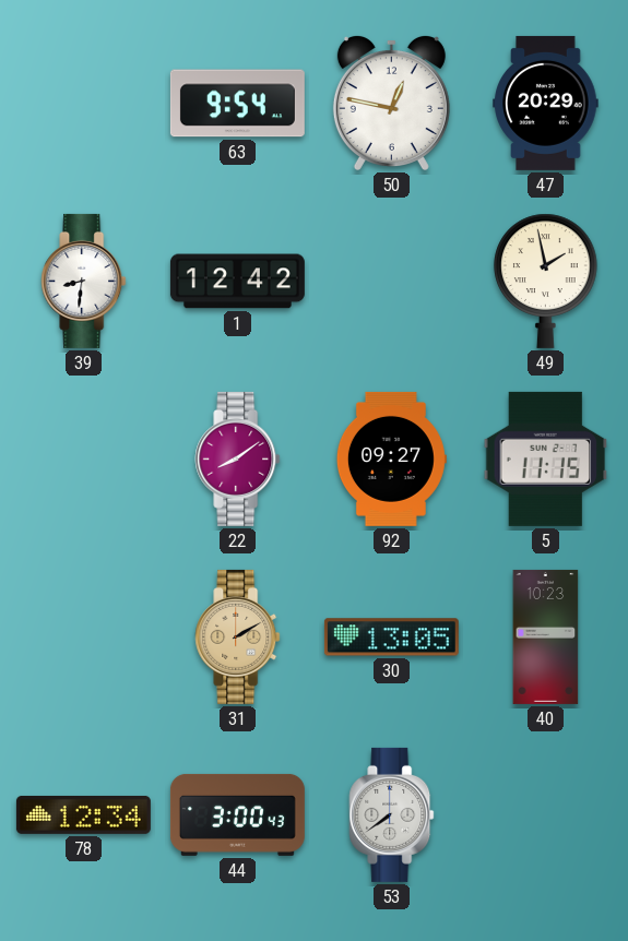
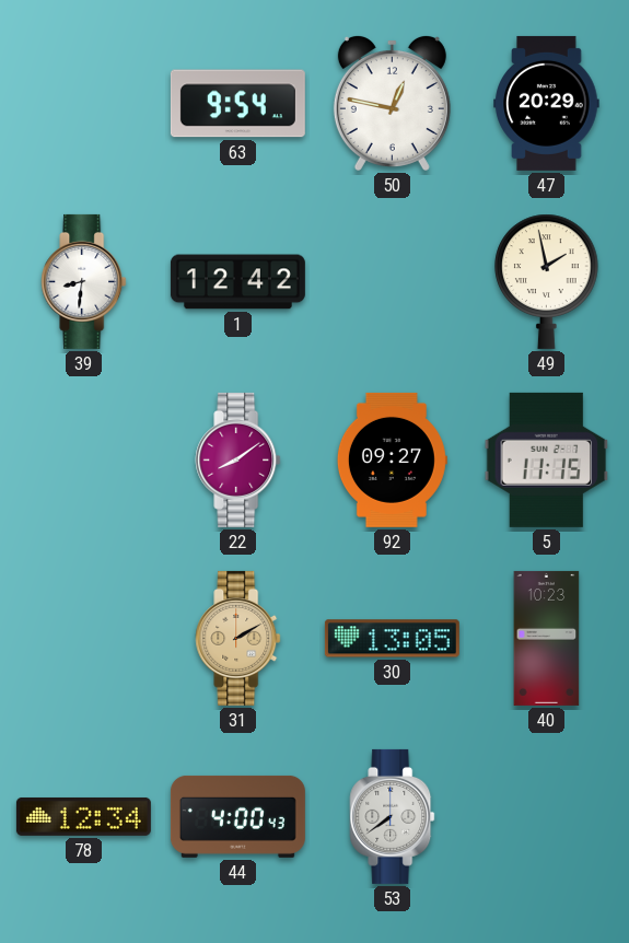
44: 3:00 -> 4:00 (237, 816)
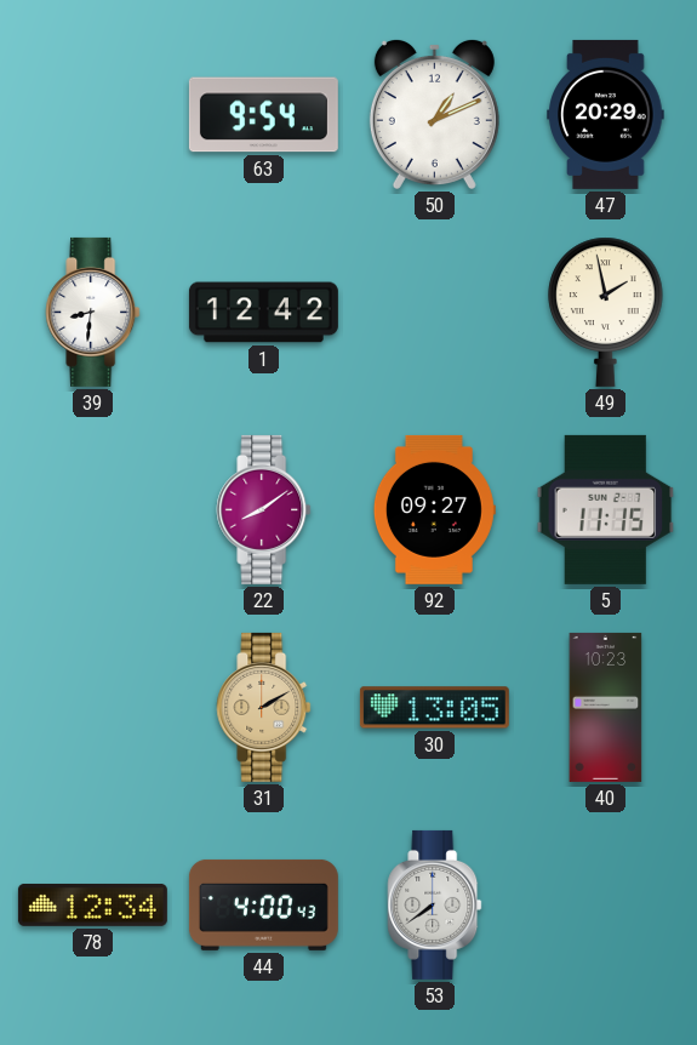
50: 12:47 -> 1:11 (434, 114)
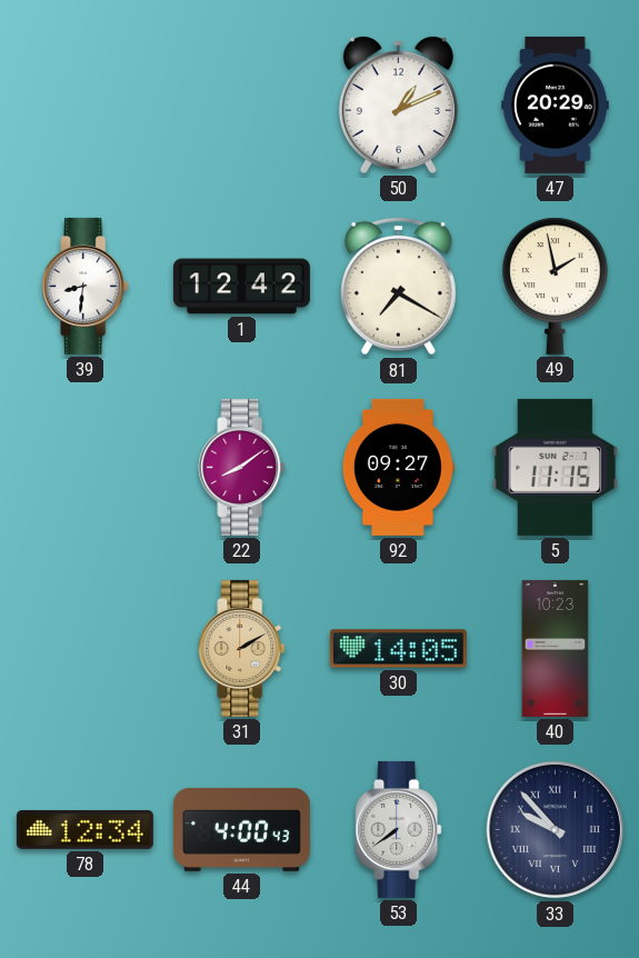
63: 9:54 -> none (263, 115)
81: none -> 7:20 (399, 286)
30: 13:05 -> 14:05 (398, 649)
33: none -> 9:53 (556, 830)
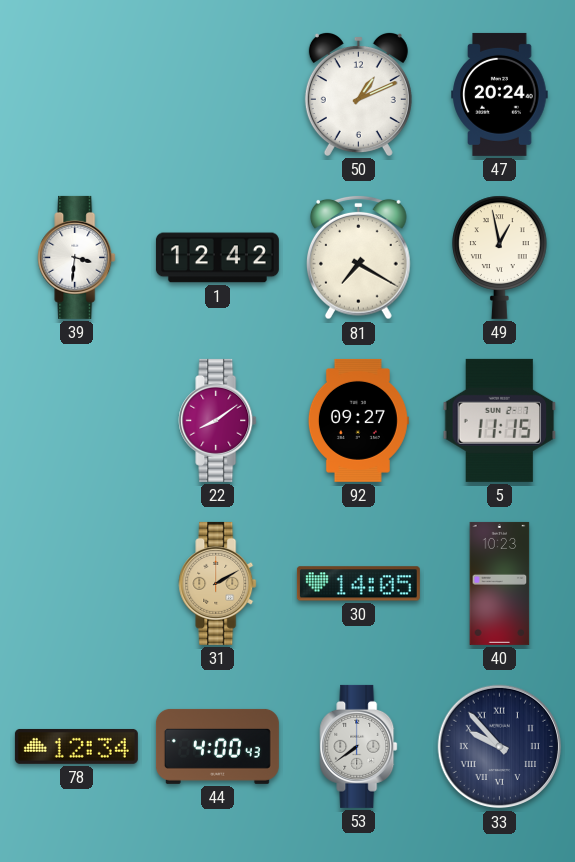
47: 20:29 -> 20:24 (500, 94)
39: 8:31 -> 3:31 (77, 257)
49: 1:58 -> 12:58 (500, 257)
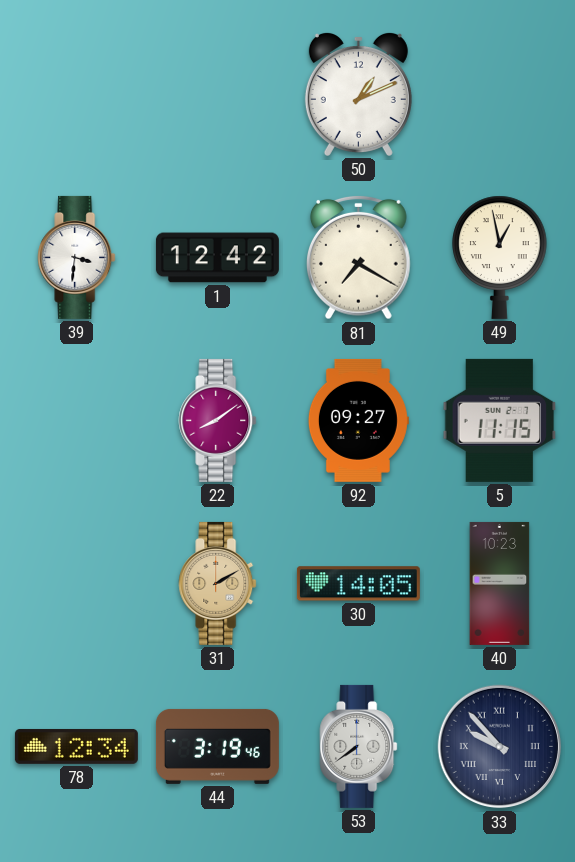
47: 20:24 -> none (500, 94)
44: 4:00 -> 3:19 (217, 746)
